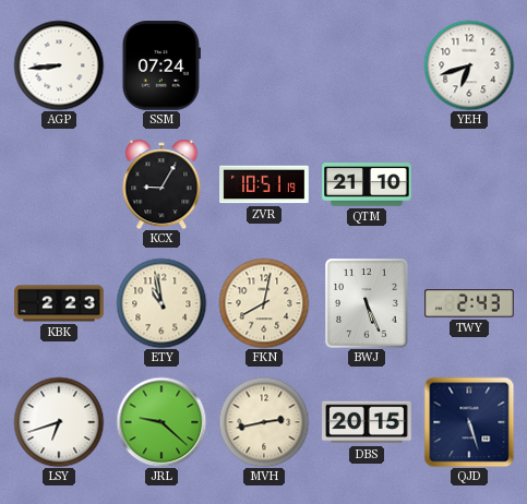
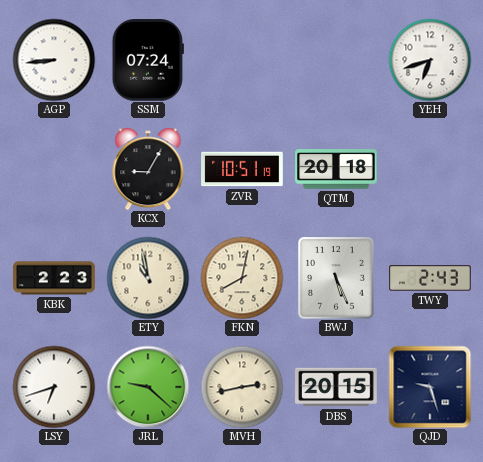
QTM: 21:10 -> 20:18 (336, 169)
QJD: 5:27 -> 9:27 (430, 387)
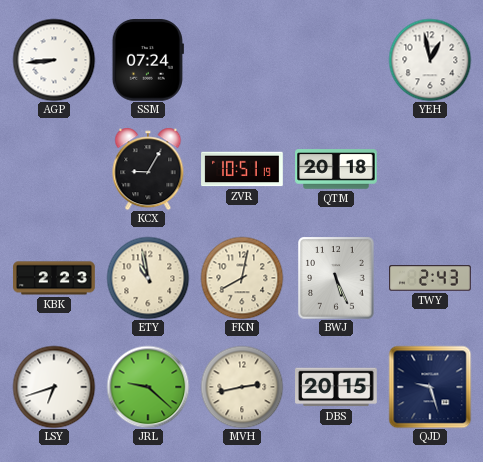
YEH: 6:42 -> 12:58 (430, 60)
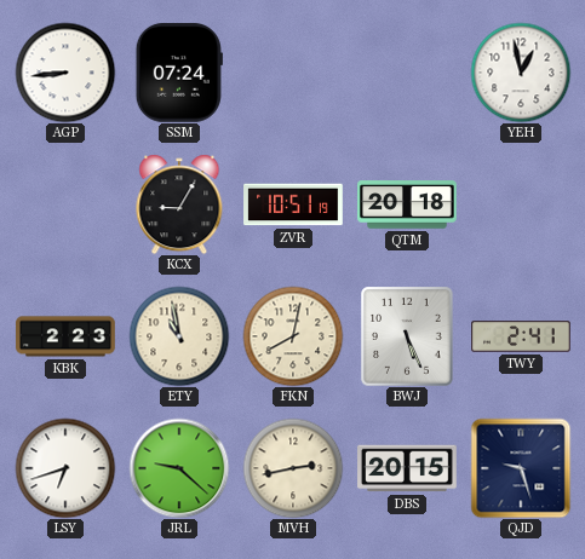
TWY: 2:43 -> 2:41 (521, 336)
